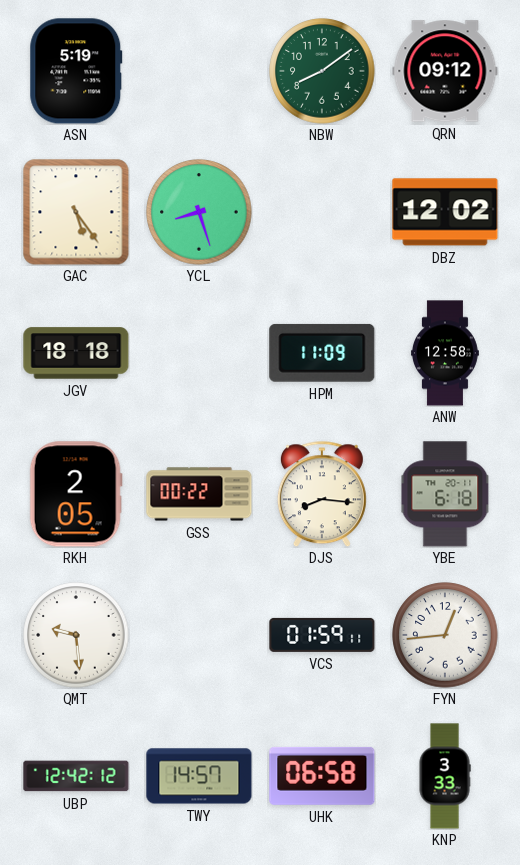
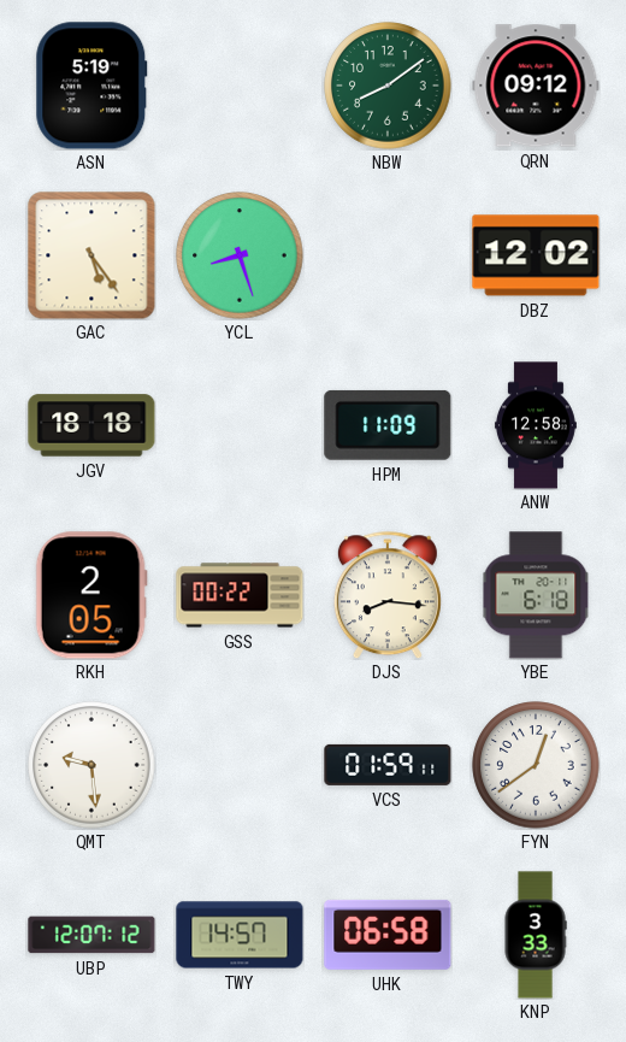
FYN: 12:44 -> 12:39 (536, 765)
UBP: 12:42 -> 12:07 (91, 935)
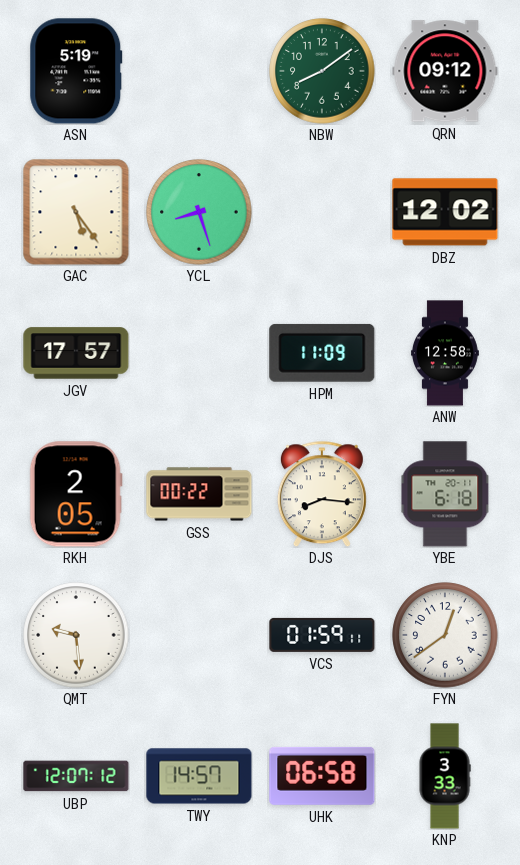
JGV: 18:18 -> 17:57 (76, 353)
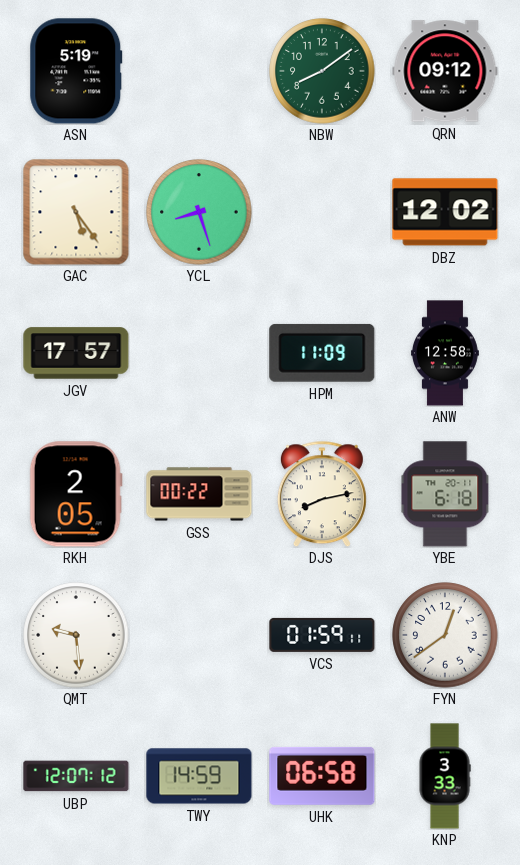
DJS: 8:16 -> 8:13 (322, 494)
TWY: 14:57 -> 14:59 (199, 776)
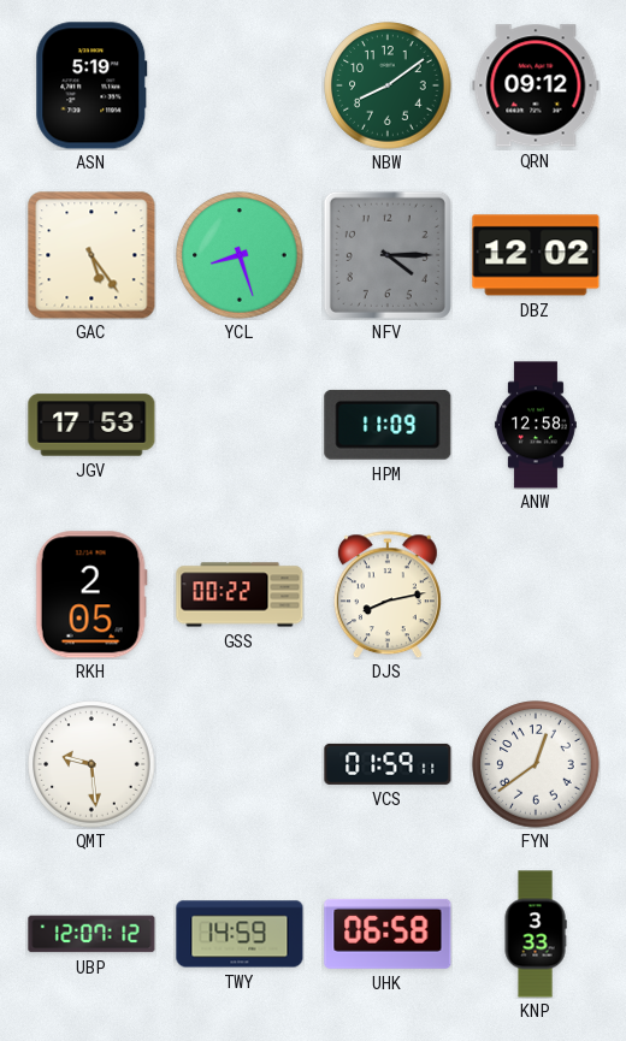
NFV: none -> 4:15 (388, 255)
JGV: 17:57 -> 17:53 (91, 425)
YBE: 6:18 -> none (445, 494)
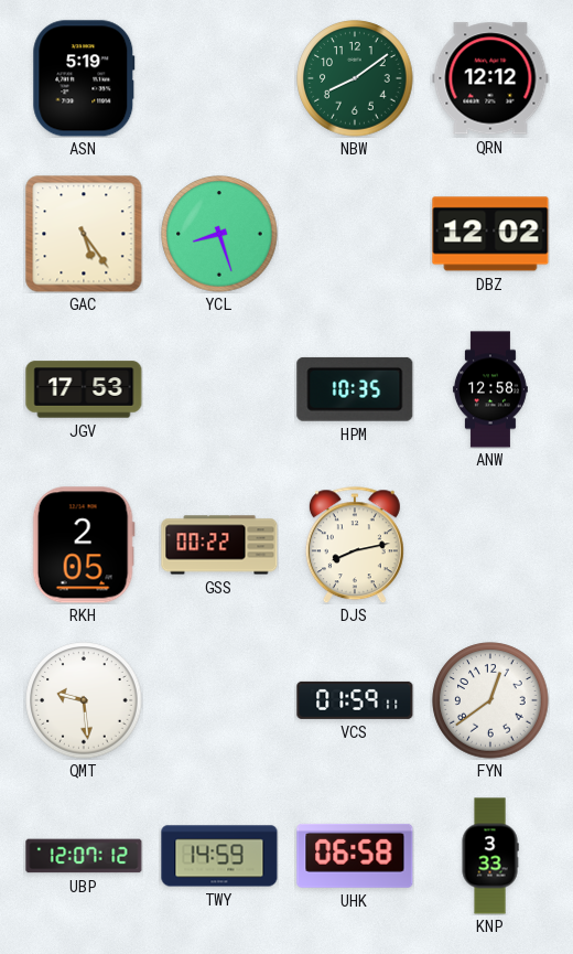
QRN: 09:12 -> 12:12 (490, 78)
NFV: 4:15 -> none (388, 255)
HPM: 11:09 -> 10:35 (355, 389)
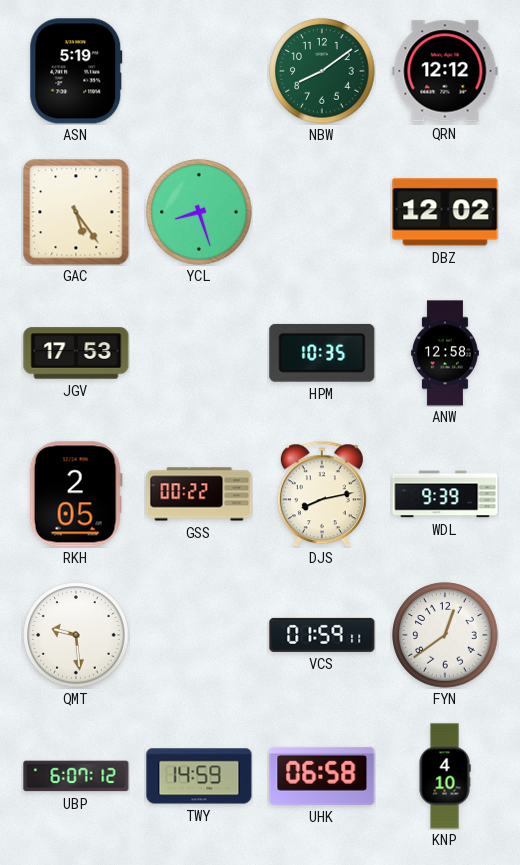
WDL: none -> 9:39 (445, 494)
UBP: 12:07 -> 6:07 (76, 776)
KNP: 3:33 -> 4:10 (445, 776)
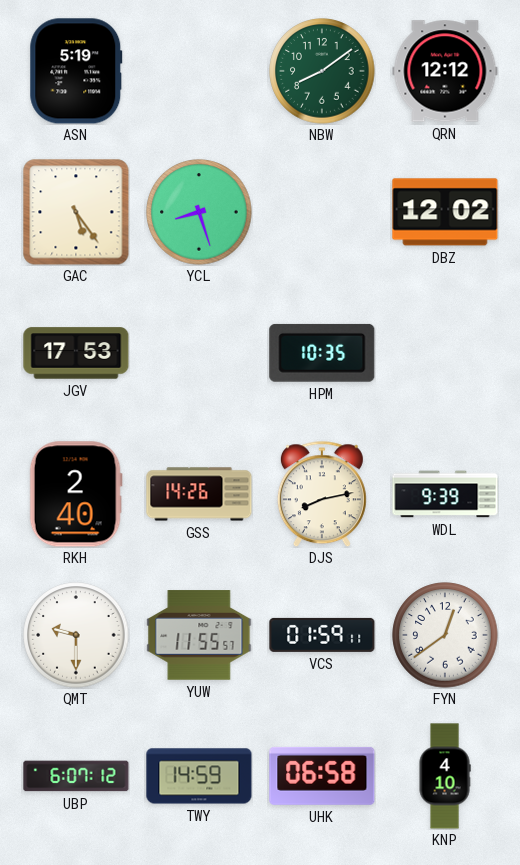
ANW: 12:58 -> none (445, 353)
RKH: 2:05 -> 2:40 (76, 494)
GSS: 00:22 -> 14:26 (199, 494)
QMT: 9:29 -> 9:30 (76, 635)
YUW: none -> 11:55 (199, 635)
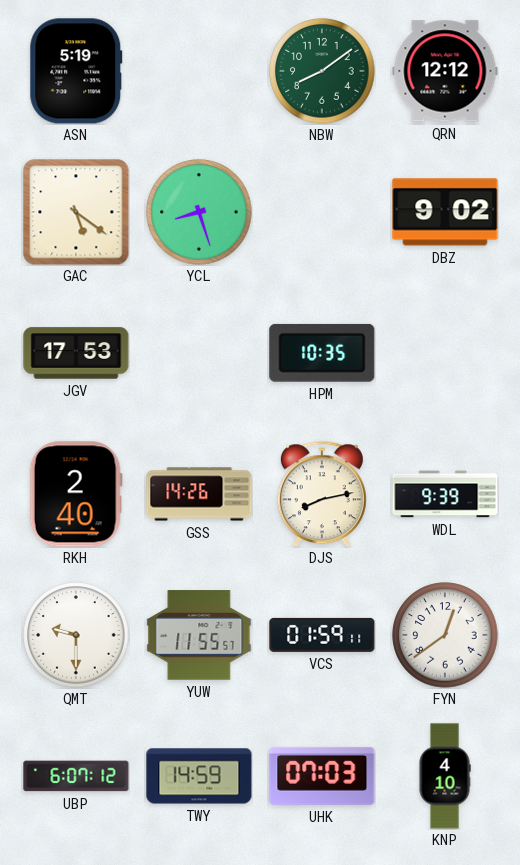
GAC: 5:24 -> 5:21 (76, 212)
DBZ: 12:02 -> 9:02 (445, 212)
UHK: 06:58 -> 07:03 (322, 776)
